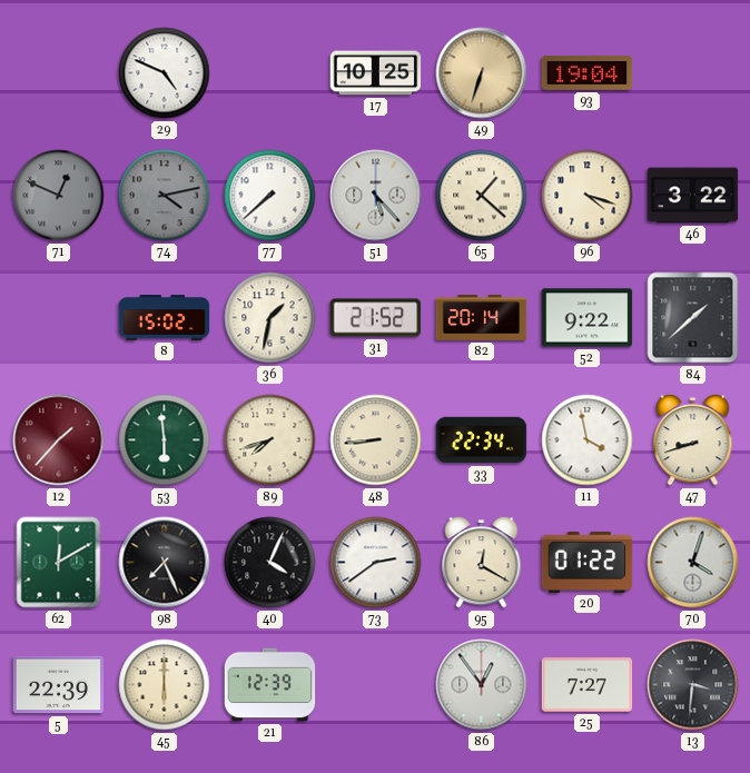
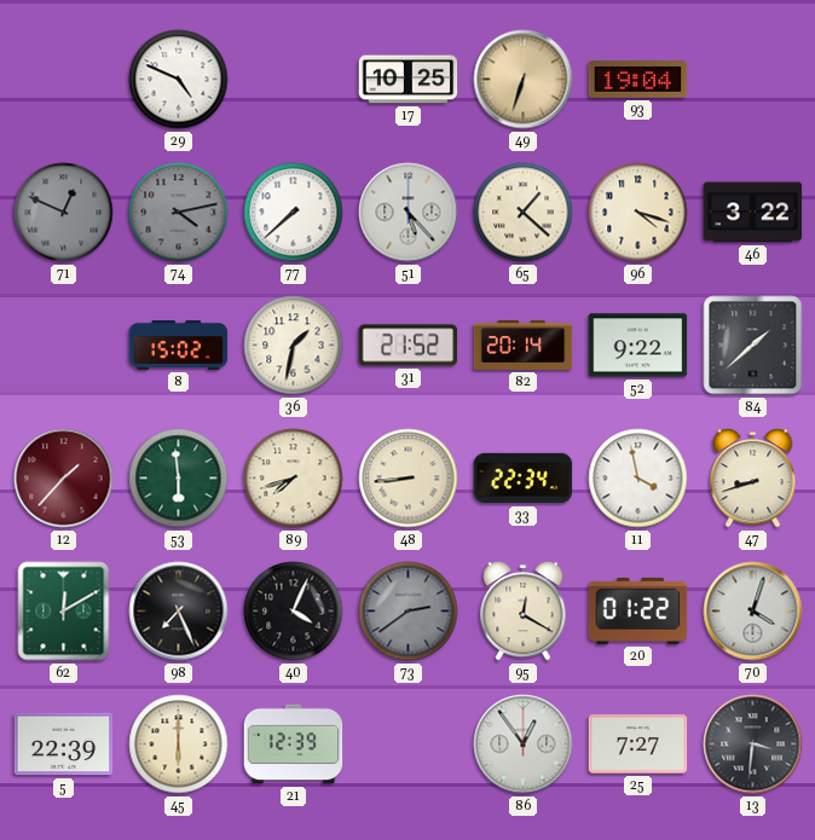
73 dial: white -> grey (409, 612)
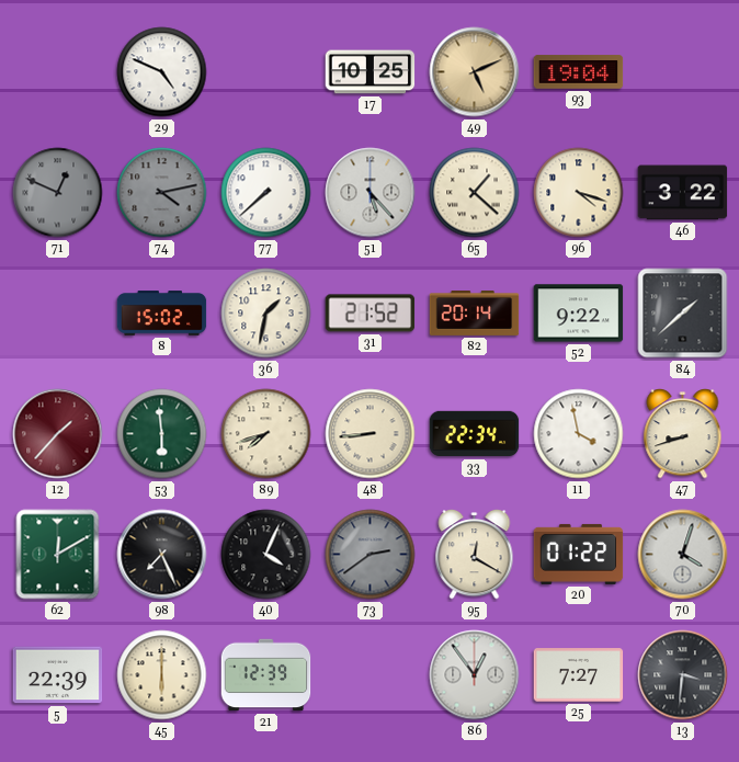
49: 6:33 -> 5:11 (475, 72)
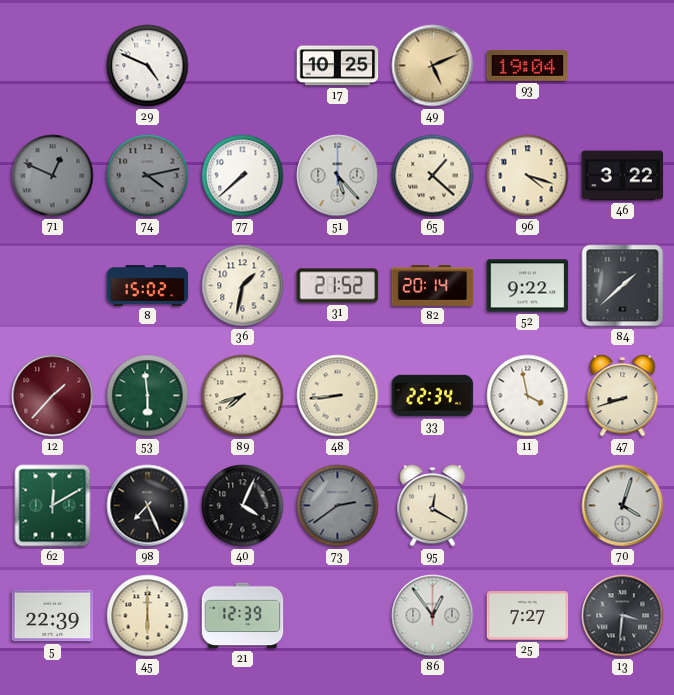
20: 01:22 -> none (579, 554)
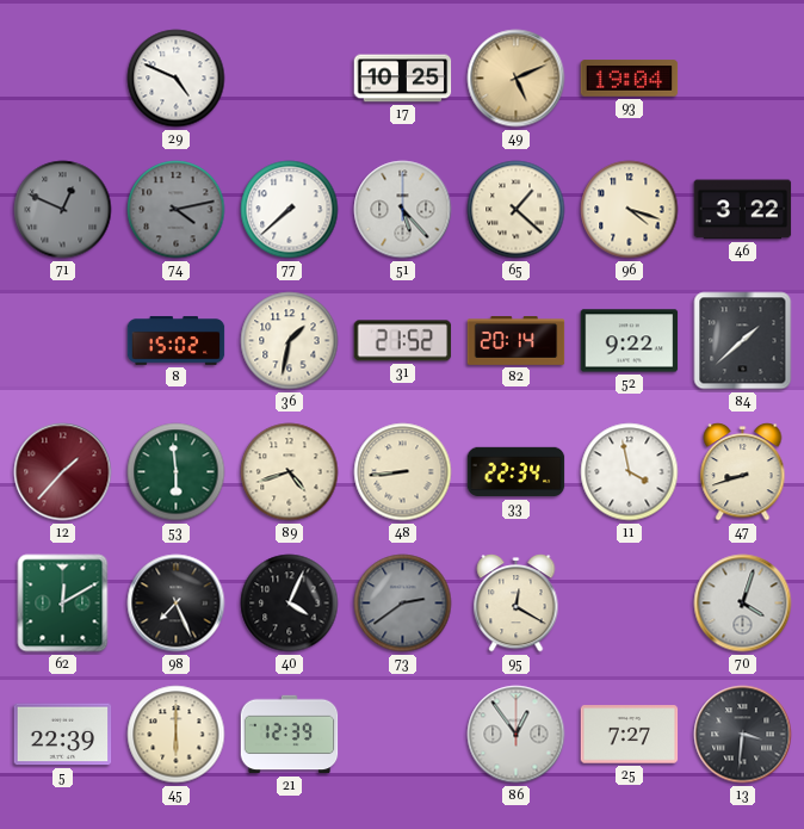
89: 7:42 -> 4:42 (290, 472)
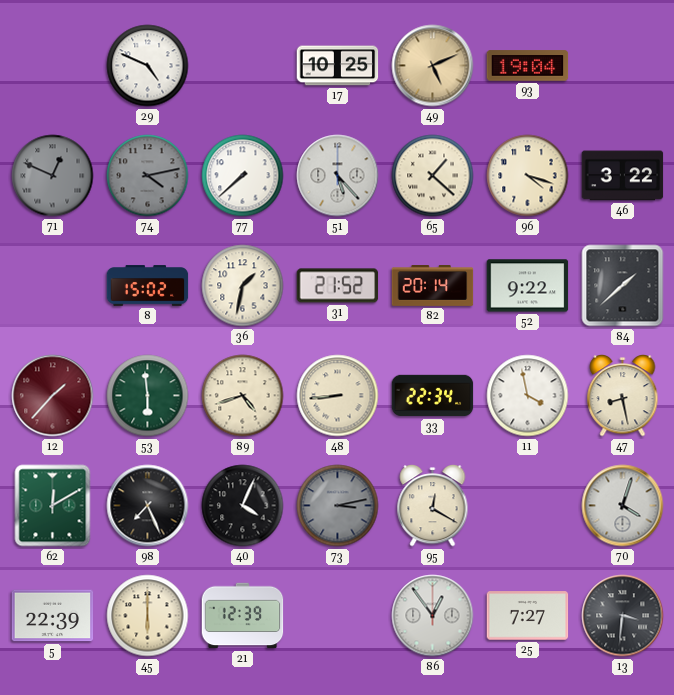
47: 8:42 -> 8:28 (623, 396)
73: 2:39 -> 3:13 (338, 506)
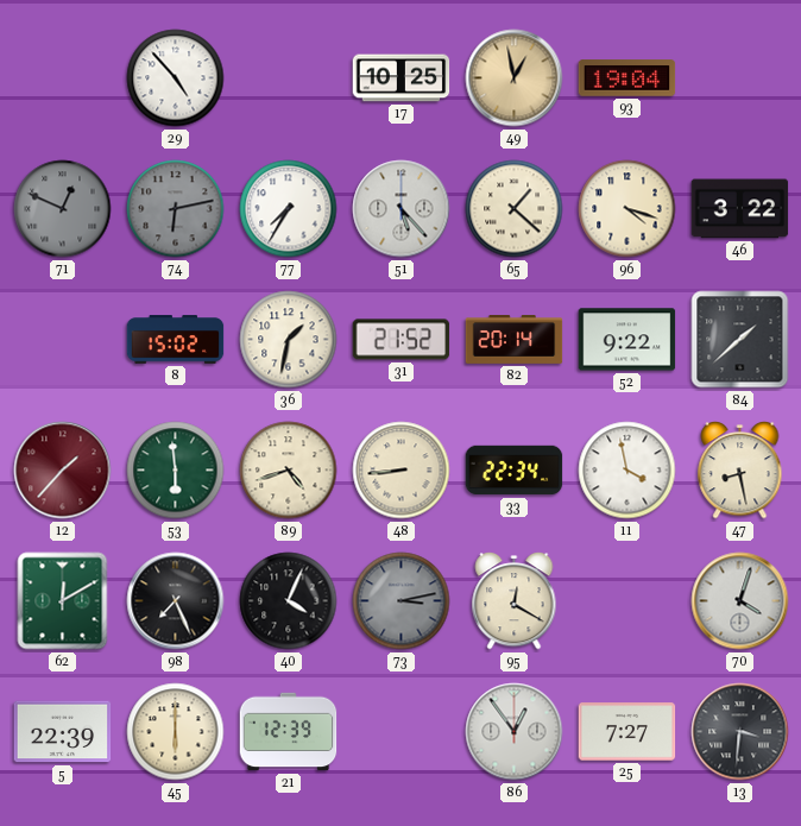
29: 4:49 -> 4:53 (176, 78)
49: 5:11 -> 12:58 (515, 78)
74: 4:13 -> 6:13 (176, 209)
77: 7:38 -> 7:35 (289, 209)
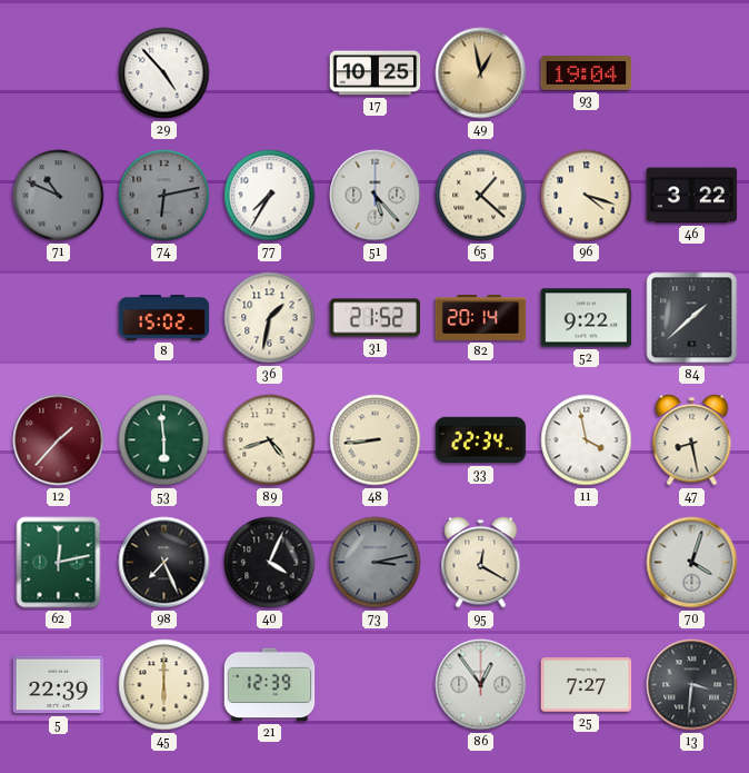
71: 12:49 -> 10:49 (59, 196)
62: 12:10 -> 12:13 (59, 563)
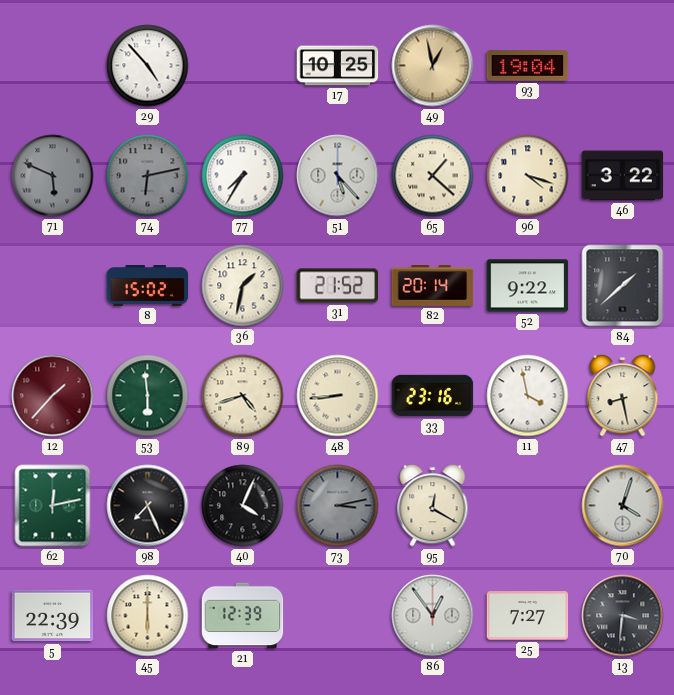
71: 10:49 -> 5:49 (53, 176)
33: 22:34 -> 23:16 (433, 396)
